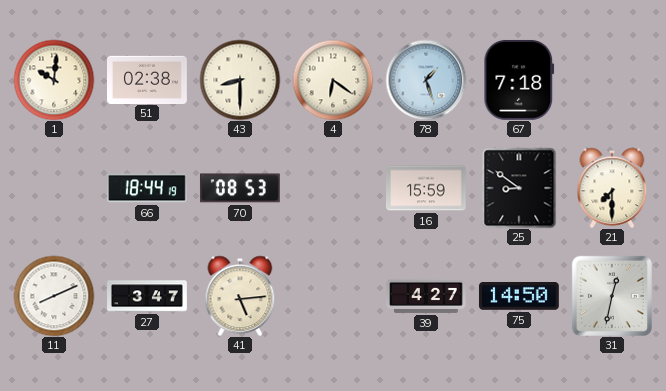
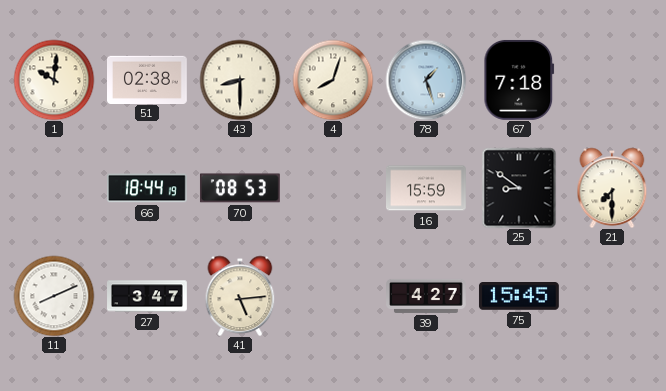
4: 6:21 -> 8:03 (333, 80)
75: 14:50 -> 15:45 (519, 296)
31: 12:32 -> none (612, 296)
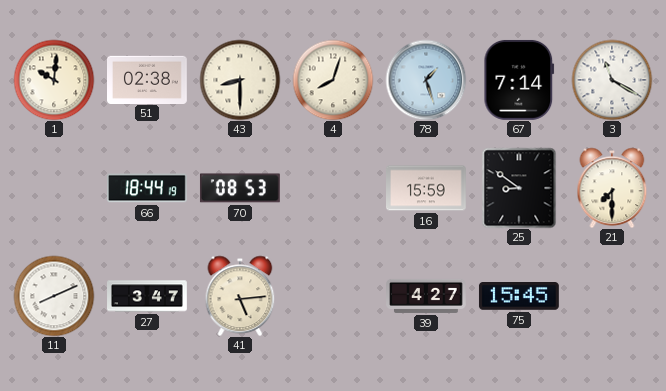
67: 7:18 -> 7:14 (519, 80)
3: none -> 11:20 (612, 80)
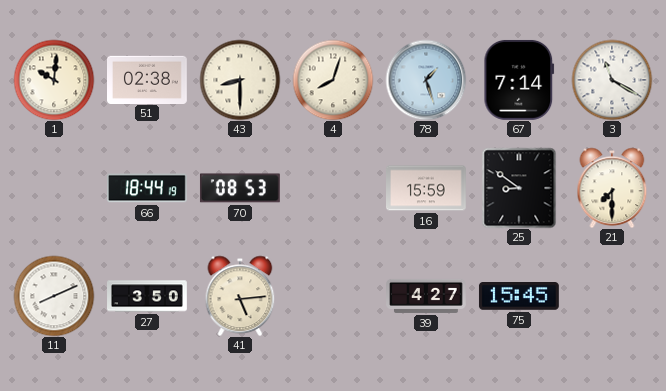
27: 3:47 -> 3:50 (148, 296)
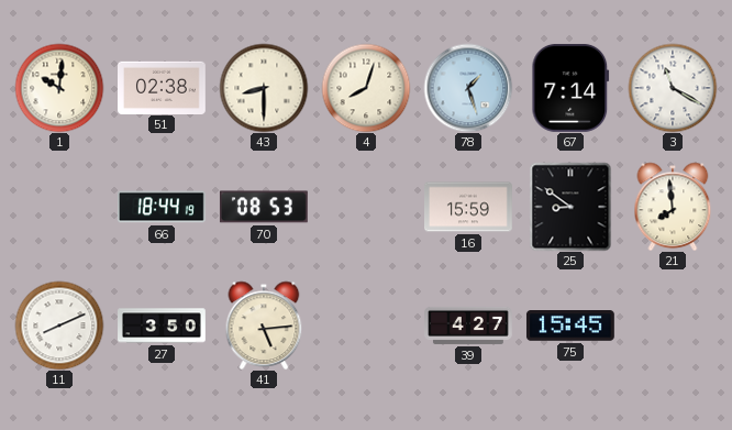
21: 7:30 -> 7:59 (673, 207)
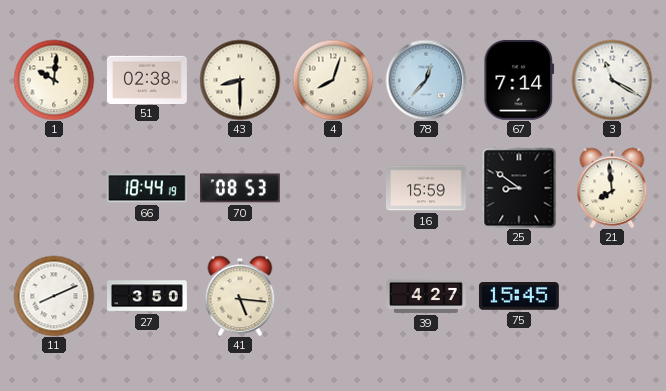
78: 1:27 -> 12:37 (426, 80)
41: 5:14 -> 5:16 (240, 296)
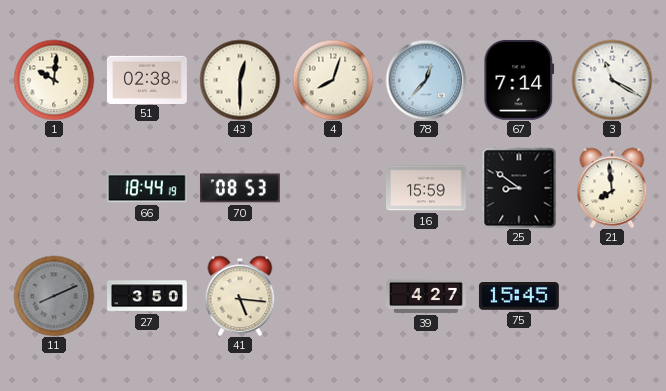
43: 8:30 -> 12:30 (240, 80)
11 dial: white -> grey (54, 296)
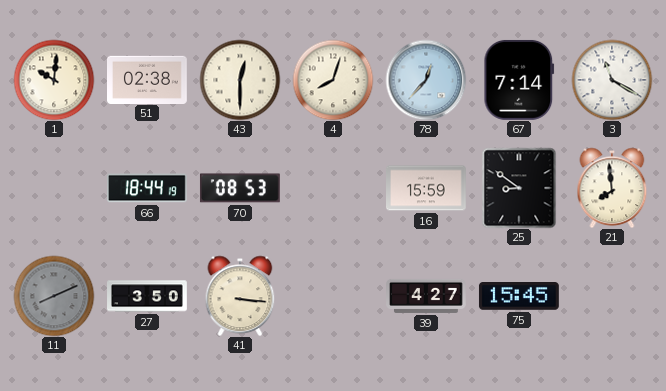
41: 5:16 -> 3:16 (240, 296)
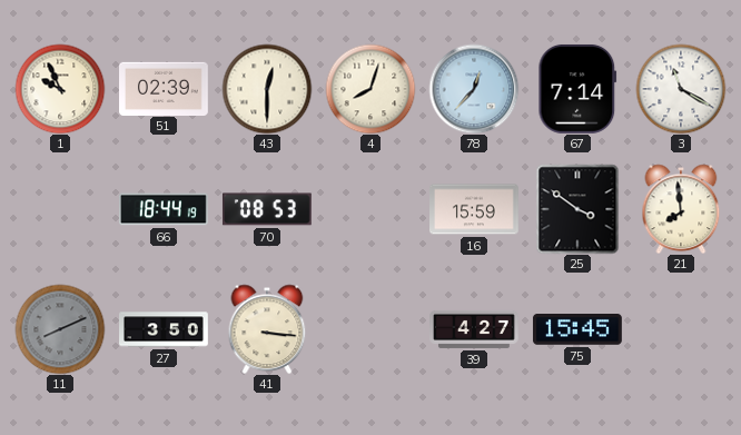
1: 10:01 -> 9:56 (60, 89)
51: 02:38 -> 02:39 (165, 88)
25: 8:51 -> 3:51 (577, 209)
